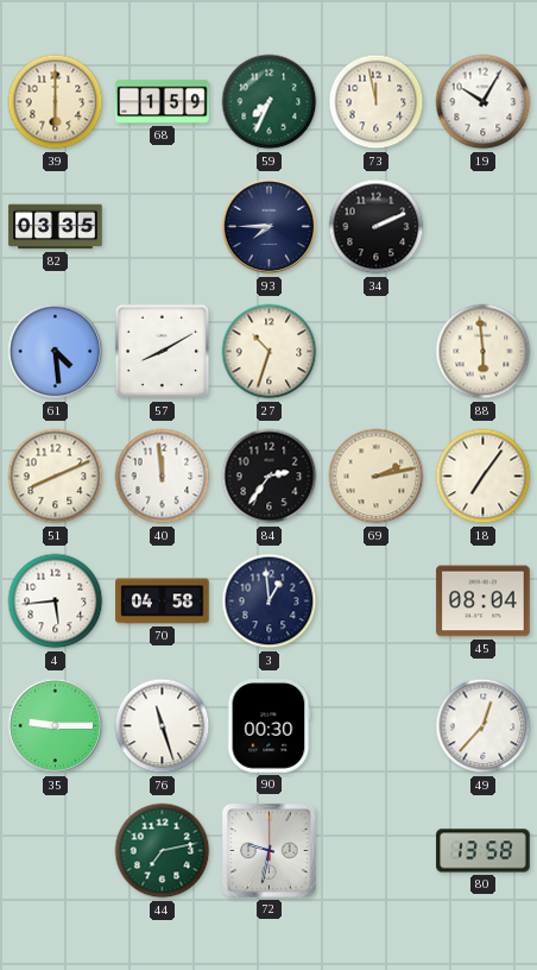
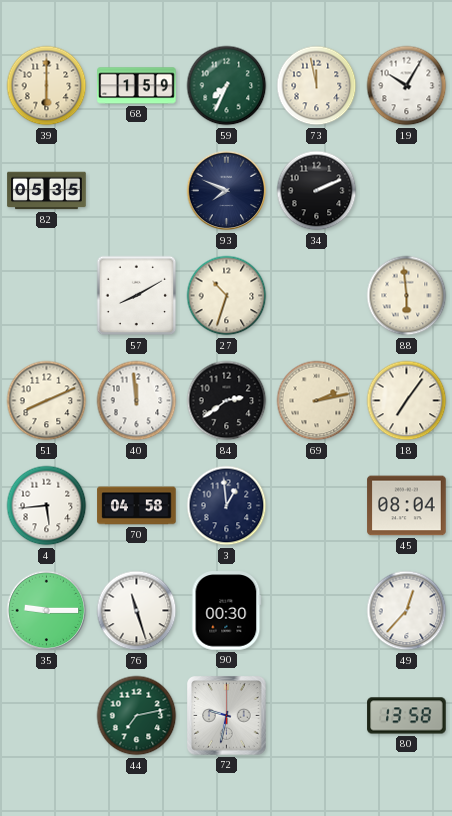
82: 03:35 -> 05:35 (47, 191)
93: 7:45 -> 7:49 (227, 191)
61: 4:29 -> none (56, 352)
84: 2:36 -> 2:39 (227, 401)
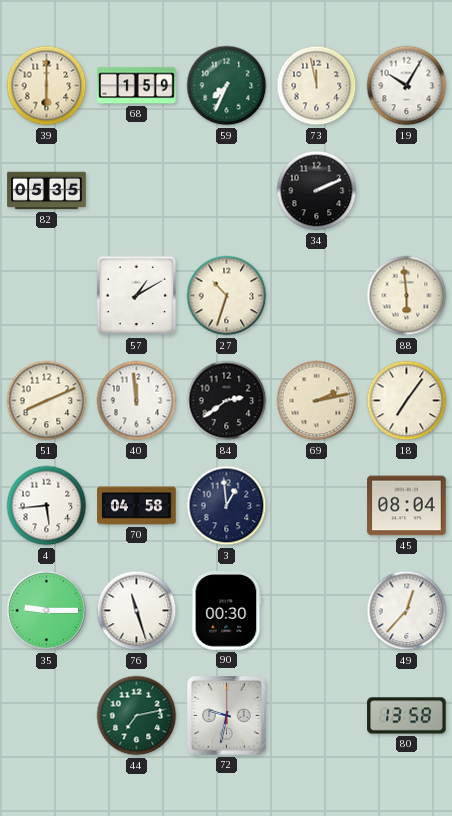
93: 7:49 -> none (227, 191)
57: 8:10 -> 1:10 (137, 296)
